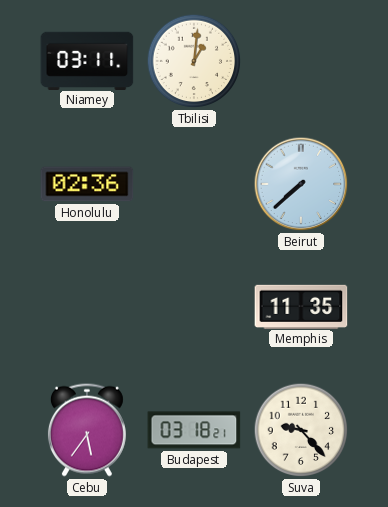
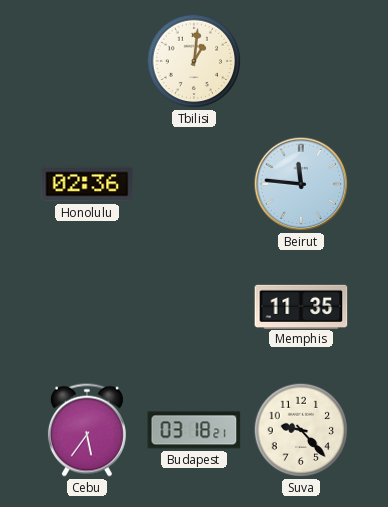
Niamey: 03:11 -> none (87, 60)
Beirut: 7:38 -> 11:46 (301, 184)
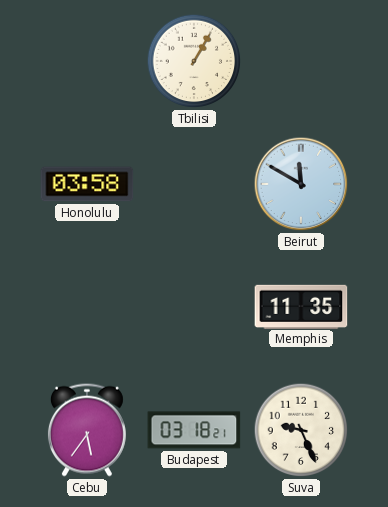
Tbilisi: 1:01 -> 1:05 (194, 61)
Honolulu: 02:36 -> 03:58 (87, 184)
Beirut: 11:46 -> 11:50 (301, 184)
Suva: 9:23 -> 9:26 (301, 430)
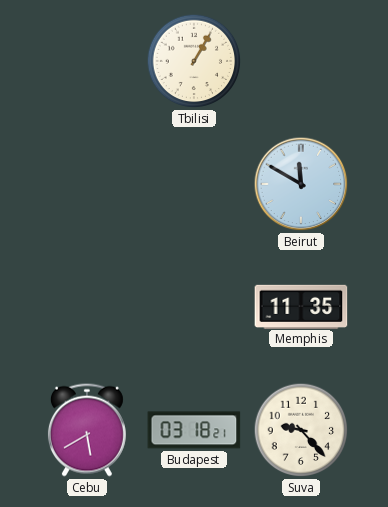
Honolulu: 03:58 -> none (87, 184)
Cebu: 5:36 -> 5:40 (87, 430)
Suva: 9:26 -> 9:23 (301, 430)
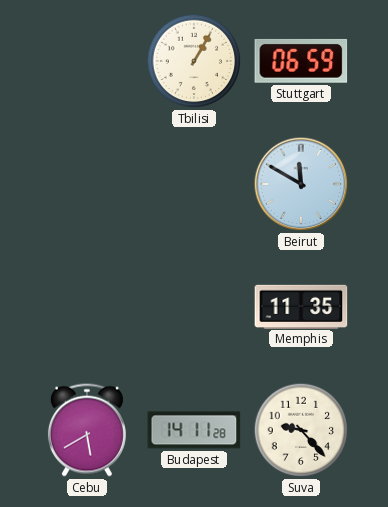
Stuttgart: none -> 06:59 (301, 61)
Budapest: 03:18 -> 14:11 (194, 430)
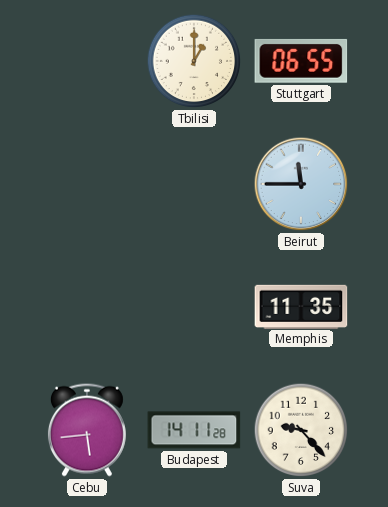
Tbilisi: 1:05 -> 1:00 (194, 61)
Stuttgart: 06:59 -> 06:55 (301, 61)
Beirut: 11:50 -> 11:45 (301, 184)
Cebu: 5:40 -> 5:44 (87, 430)
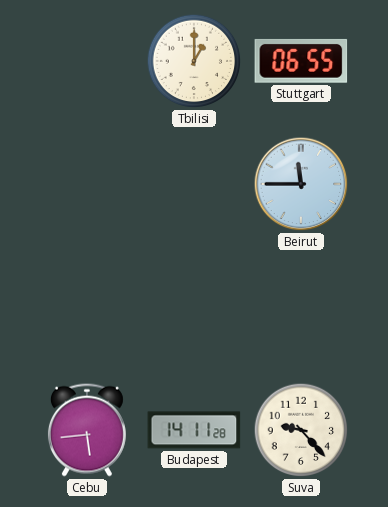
Memphis: 11:35 -> none (301, 306)
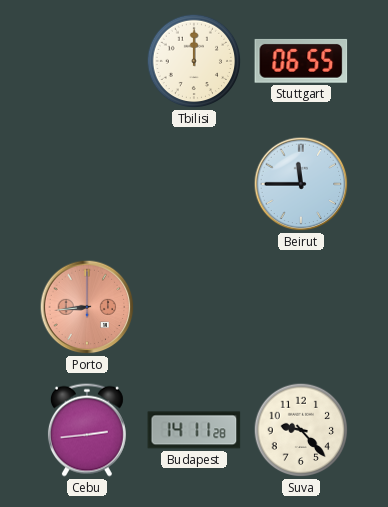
Tbilisi: 1:00 -> 12:00 (194, 61)
Porto: none -> 8:44 (87, 307)
Cebu: 5:44 -> 2:44 (87, 430)
